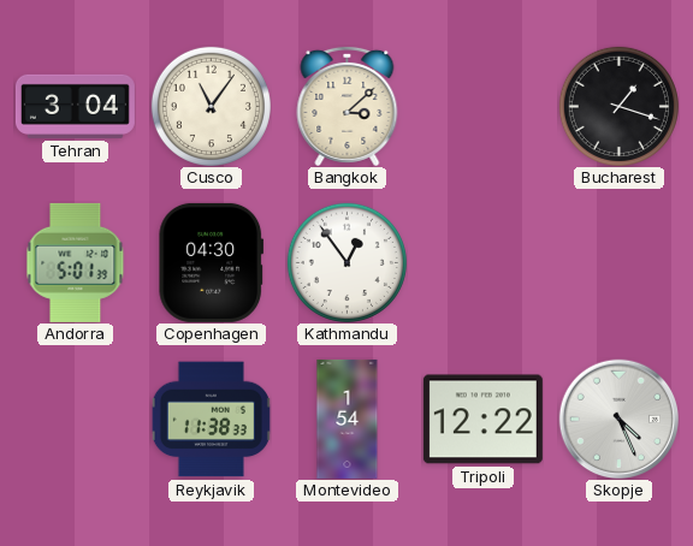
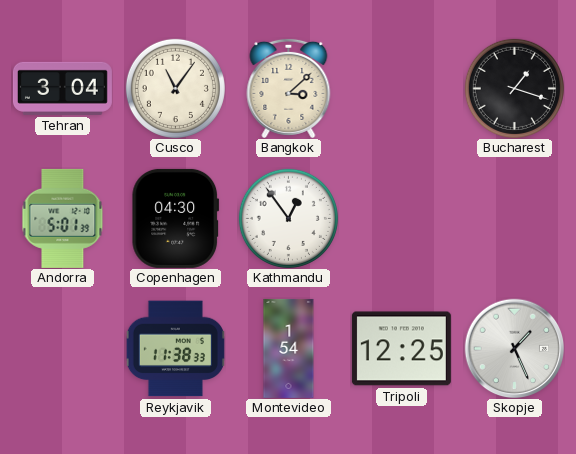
Tripoli: 12:22 -> 12:25 (401, 349)
Skopje: 4:26 -> 1:26 (514, 348)
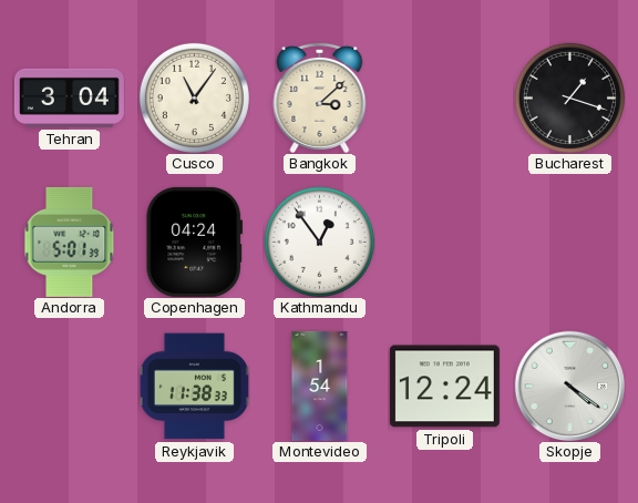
Copenhagen: 04:30 -> 04:24 (195, 242)
Tripoli: 12:25 -> 12:24 (444, 387)
Skopje: 1:26 -> 4:21 (569, 386)
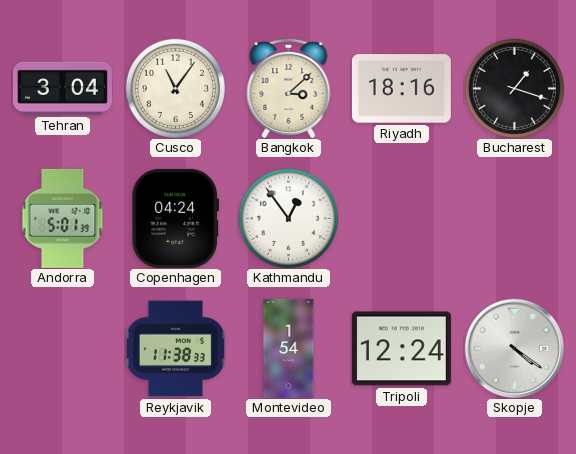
Riyadh: none -> 18:16 (401, 89)
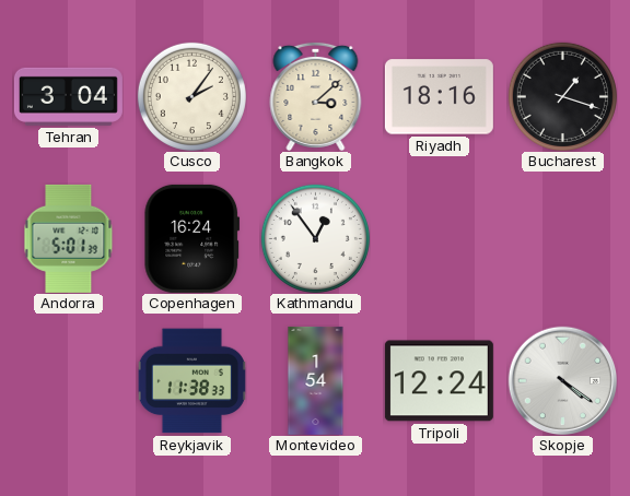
Cusco: 11:06 -> 2:06 (191, 96)
Copenhagen: 04:24 -> 16:24 (192, 238)
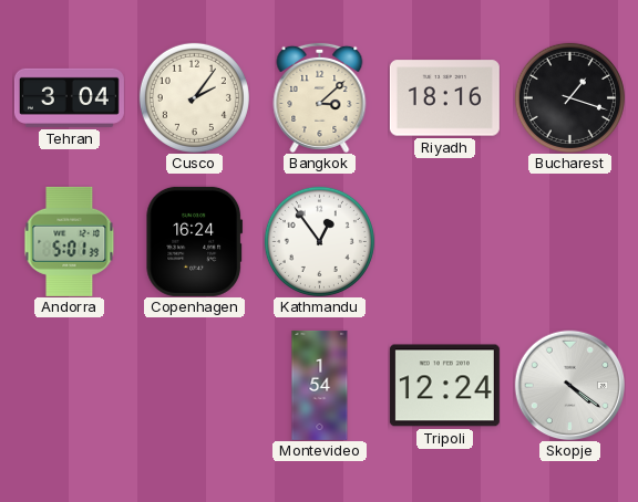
Reykjavik: 11:38 -> none (191, 381)
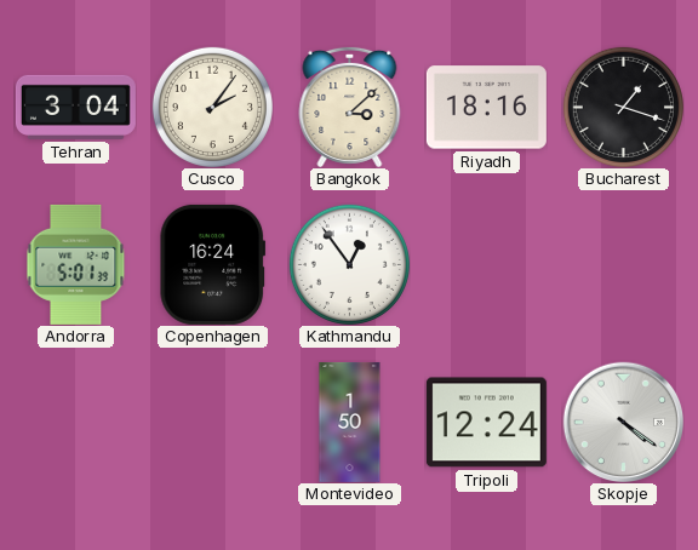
Montevideo: 1:54 -> 1:50 (350, 422)
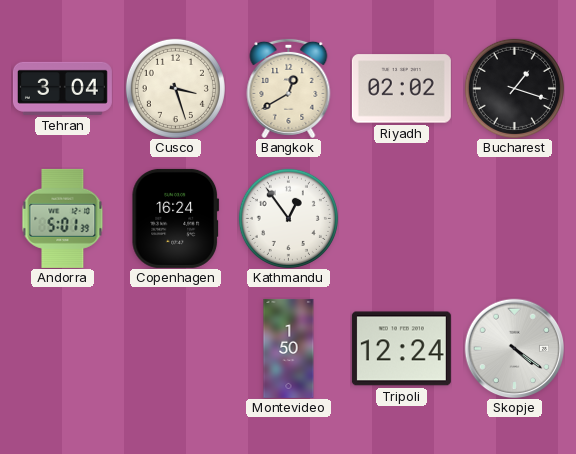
Cusco: 2:06 -> 3:27 (175, 88)
Bangkok: 3:08 -> 12:40 (289, 88)
Riyadh: 18:16 -> 02:02 (401, 89)
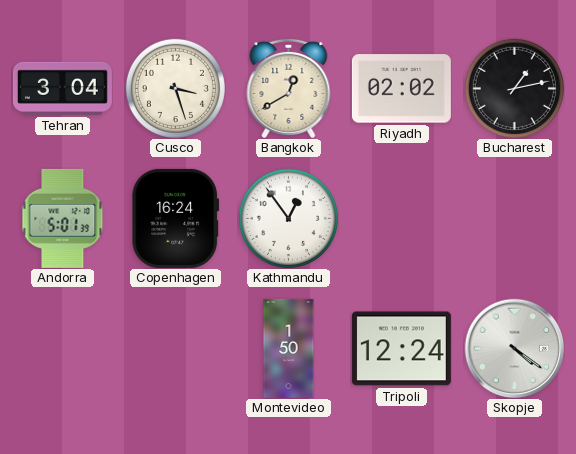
Bucharest: 1:18 -> 1:13 (514, 88)
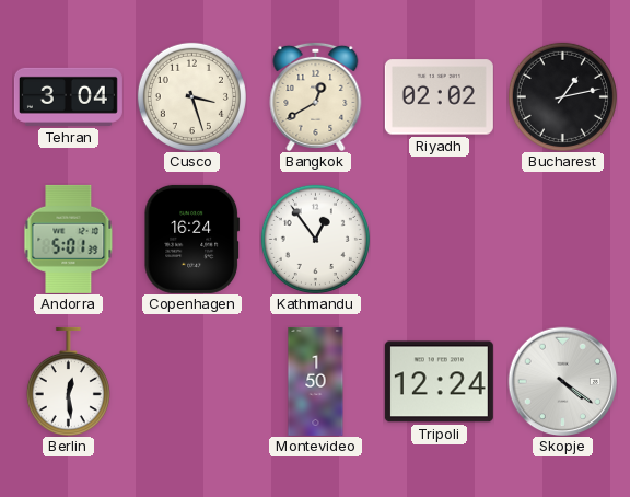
Berlin: none -> 12:29 (68, 381)
